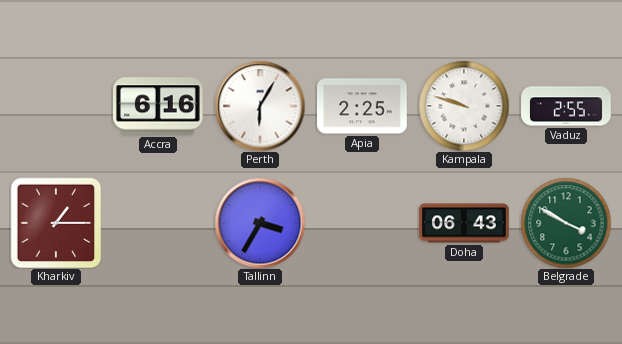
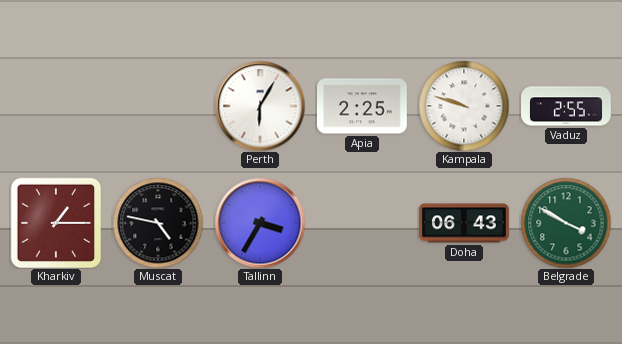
Accra: 6:16 -> none (159, 106)
Muscat: none -> 4:47 (158, 223)
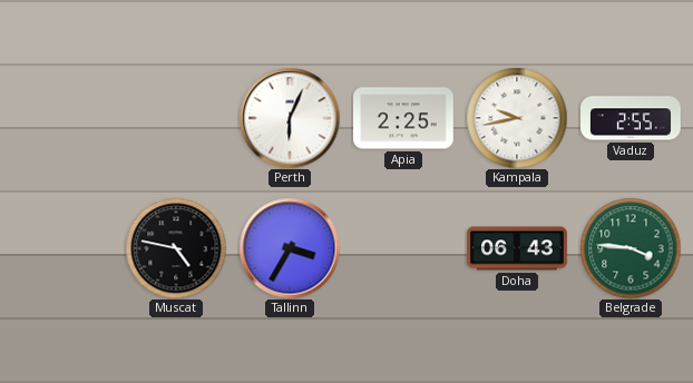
Perth: 6:05 -> 6:04 (290, 118)
Kampala: 9:48 -> 9:43 (517, 118)
Kharkiv: 1:15 -> none (56, 223)
Belgrade: 3:50 -> 3:46 (631, 248)
